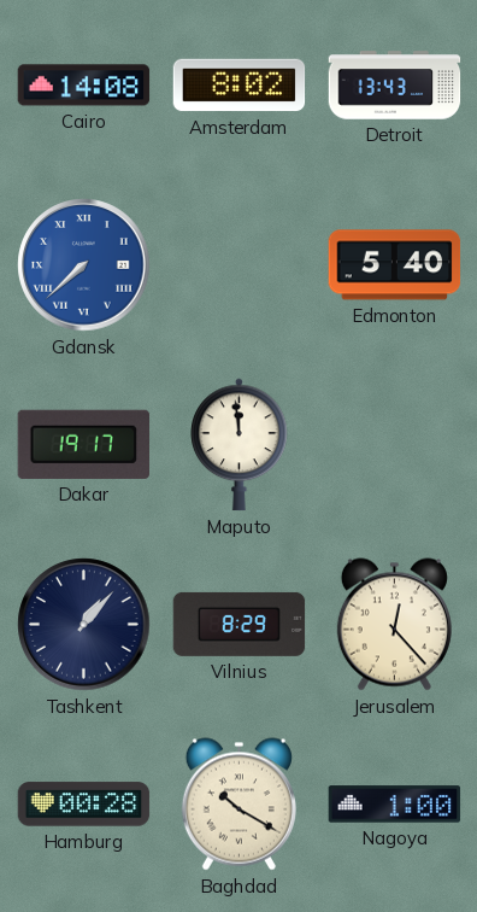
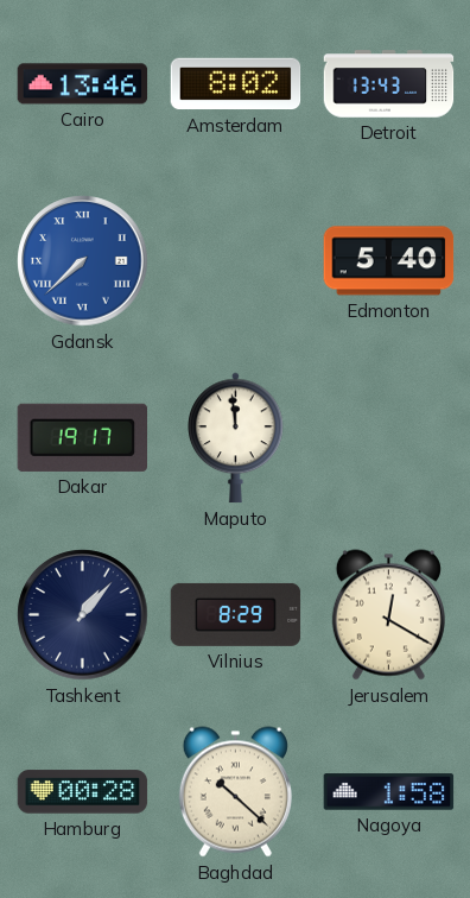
Cairo: 14:08 -> 13:46 (83, 84)
Jerusalem: 12:23 -> 12:20 (388, 615)
Baghdad: 10:20 -> 10:22 (235, 792)
Nagoya: 1:00 -> 1:58 (389, 792)
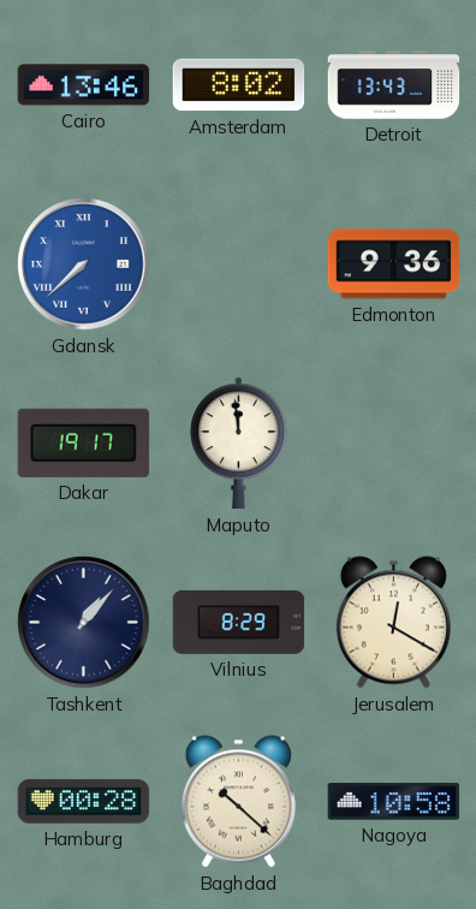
Edmonton: 5:40 -> 9:36 (394, 265)
Nagoya: 1:58 -> 10:58 (394, 802)
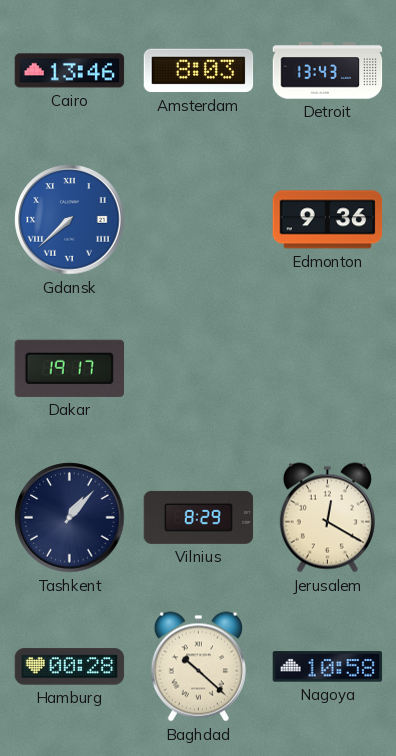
Amsterdam: 8:02 -> 8:03 (199, 71)
Maputo: 11:59 -> none (239, 444)
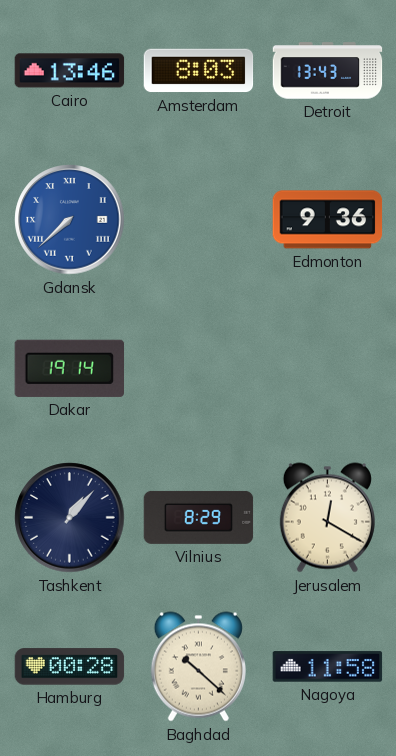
Dakar: 19:17 -> 19:14 (69, 368)
Nagoya: 10:58 -> 11:58 (328, 667)
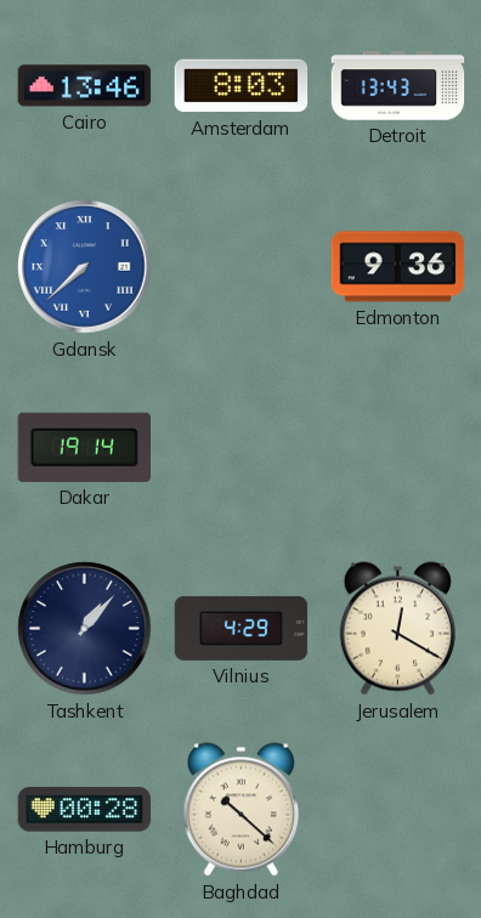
Vilnius: 8:29 -> 4:29 (242, 628)
Nagoya: 11:58 -> none (328, 667)
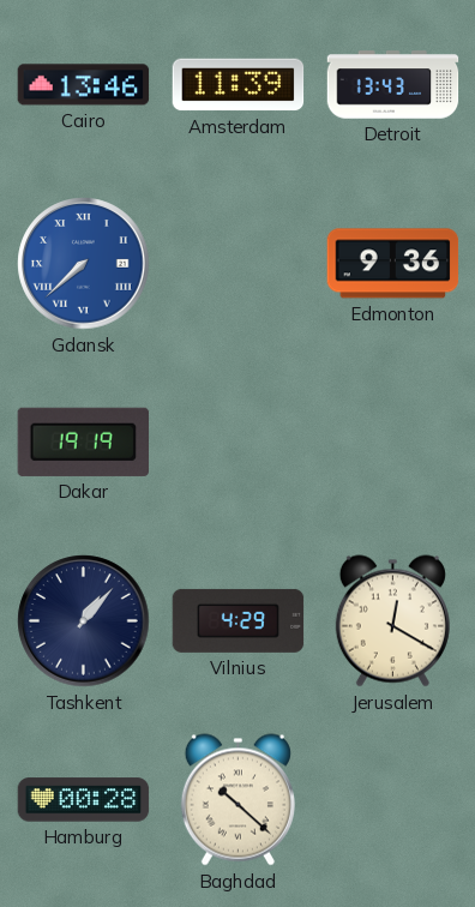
Amsterdam: 8:03 -> 11:39 (239, 85)
Dakar: 19:14 -> 19:19 (83, 442)
